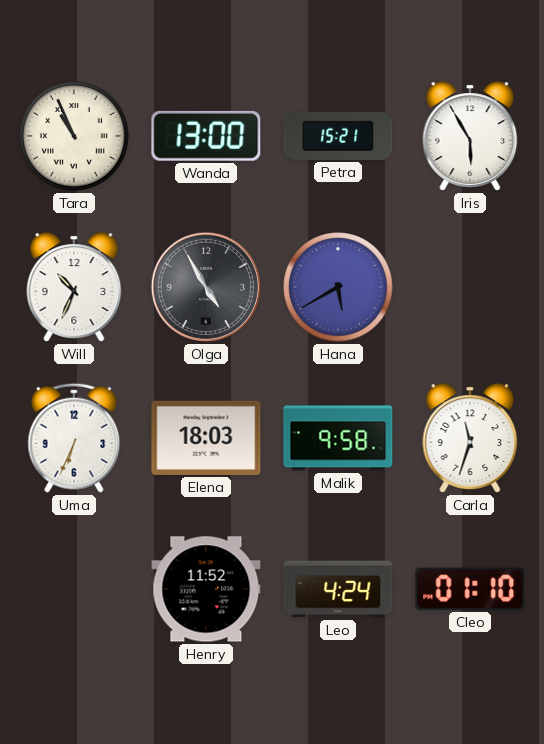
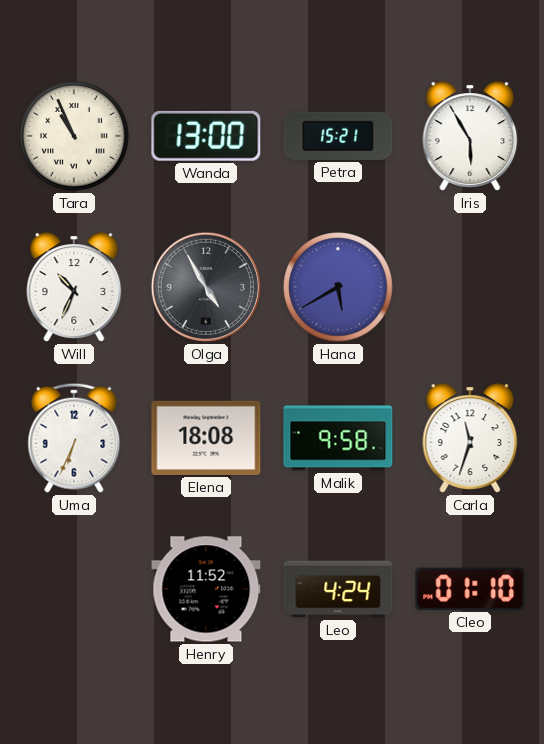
Elena: 18:03 -> 18:08 (206, 438)
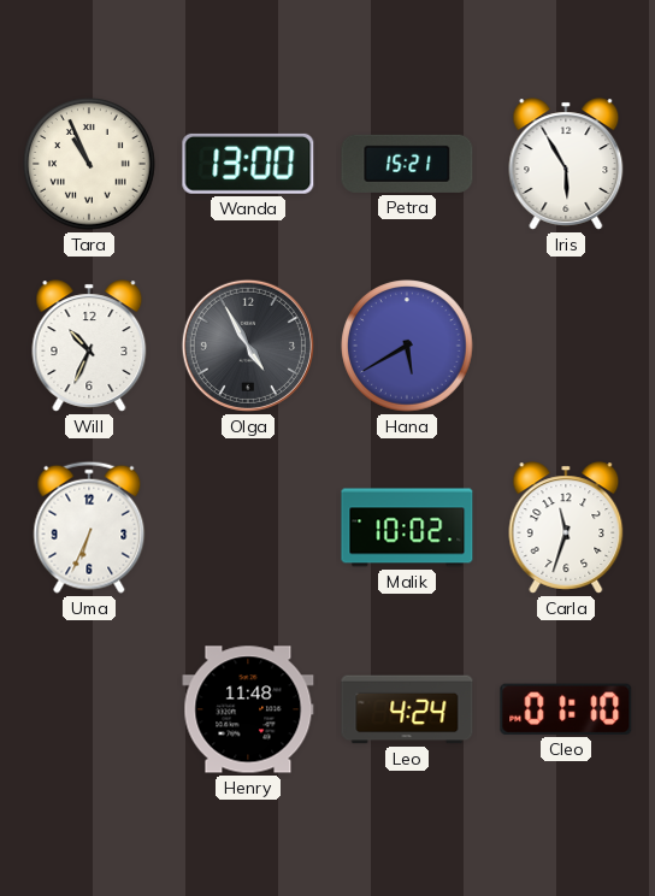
Elena: 18:08 -> none (206, 438)
Malik: 9:58 -> 10:02 (407, 527)
Henry: 11:52 -> 11:48 (248, 709)
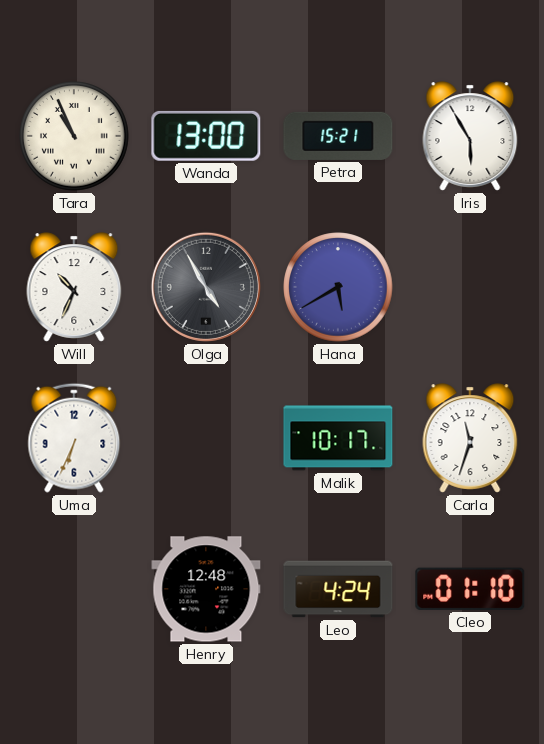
Malik: 10:02 -> 10:17 (338, 438)
Henry: 11:48 -> 12:48 (206, 589)
